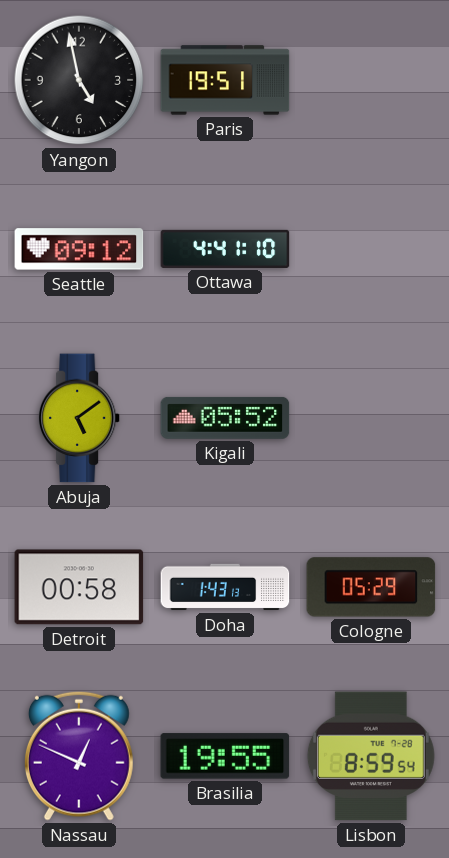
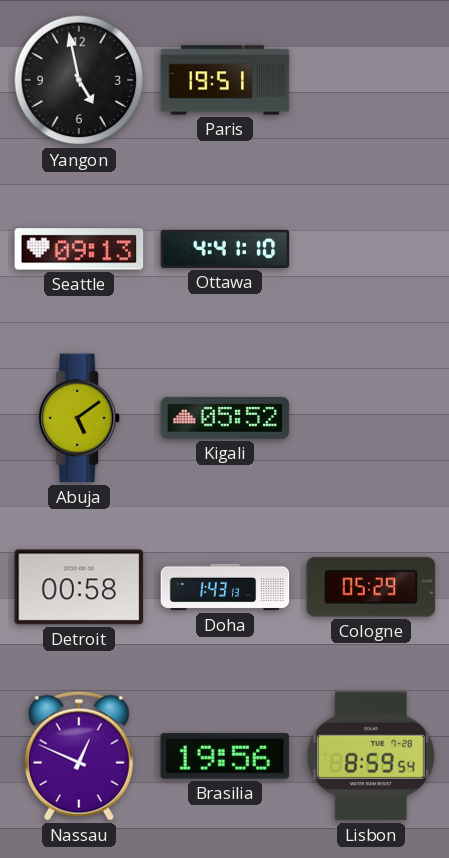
Seattle: 09:12 -> 09:13 (79, 249)
Brasilia: 19:55 -> 19:56 (225, 756)
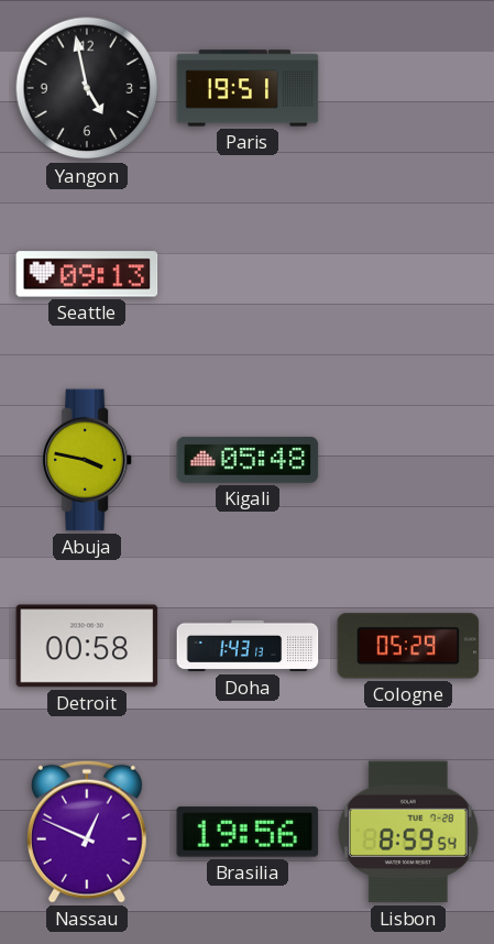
Ottawa: 4:41 -> none (225, 249)
Abuja: 5:09 -> 3:47 (87, 460)
Kigali: 05:52 -> 05:48 (248, 460)
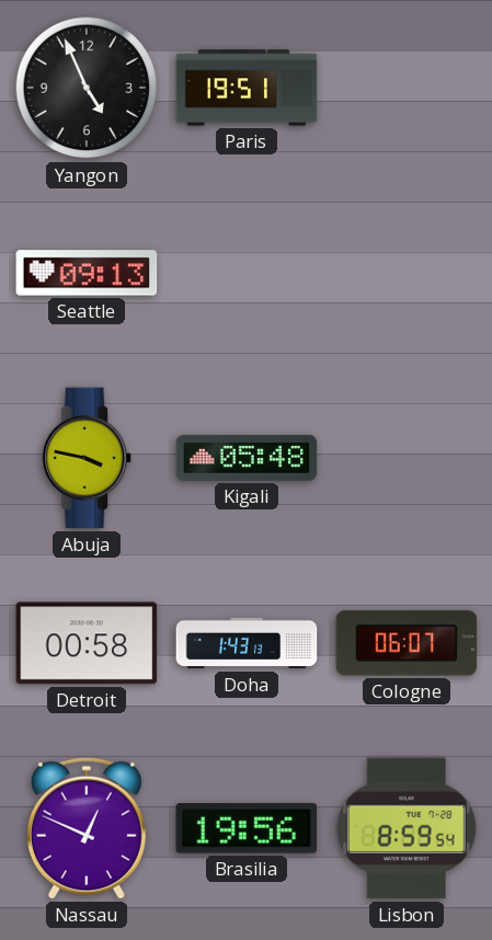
Yangon: 4:58 -> 4:56 (87, 88)
Cologne: 05:29 -> 06:07 (407, 643)
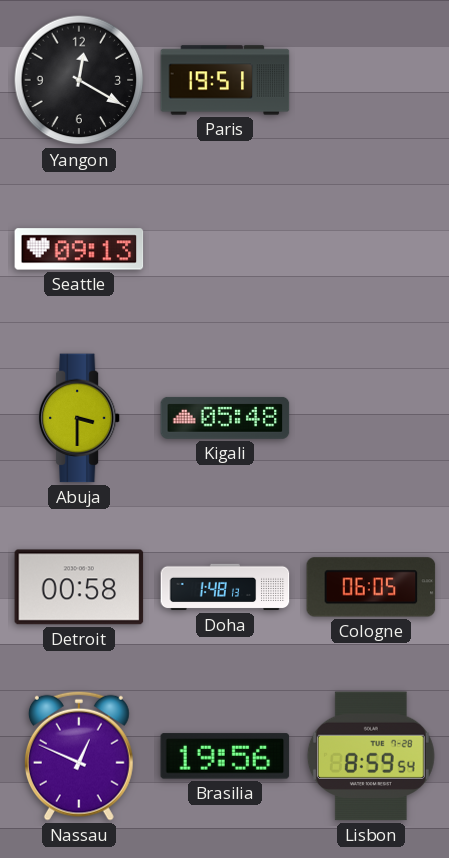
Yangon: 4:56 -> 12:20 (79, 80)
Abuja: 3:47 -> 3:30 (79, 418)
Doha: 1:43 -> 1:48 (225, 587)
Cologne: 06:07 -> 06:05 (371, 587)
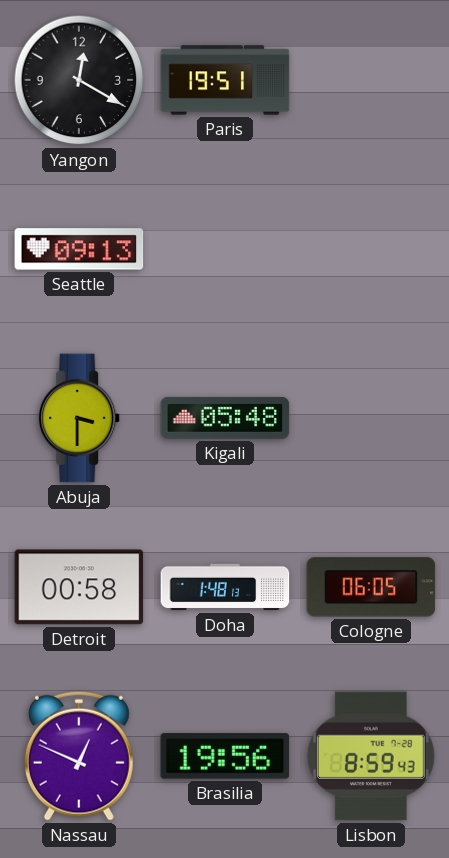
Lisbon: 8:59:54 -> 8:59:43 (371, 756)
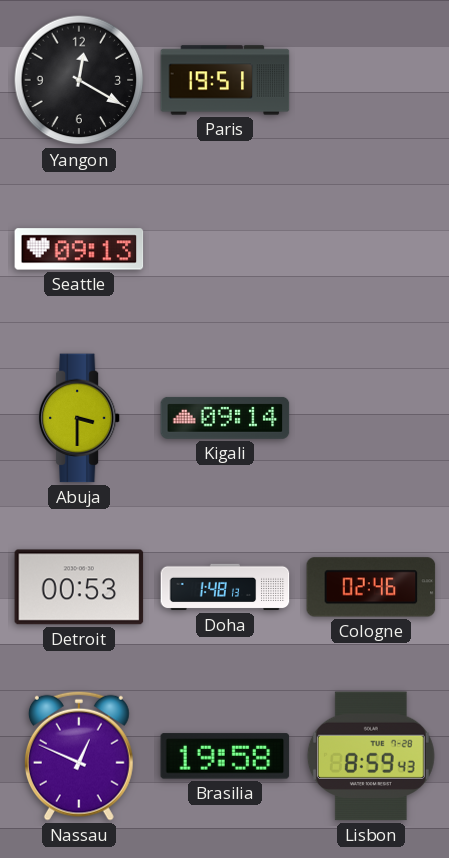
Kigali: 05:48 -> 09:14 (225, 418)
Detroit: 00:58 -> 00:53 (79, 587)
Cologne: 06:05 -> 02:46 (371, 587)
Brasilia: 19:56 -> 19:58 (225, 756)
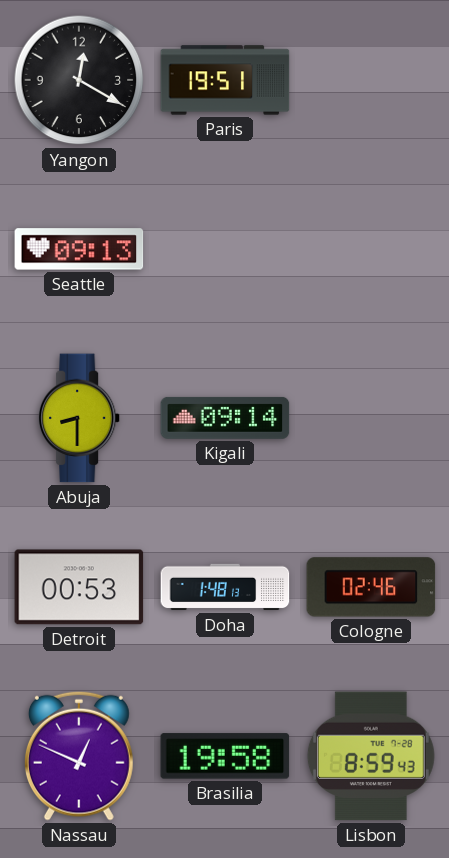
Abuja: 3:30 -> 8:30 (79, 418)
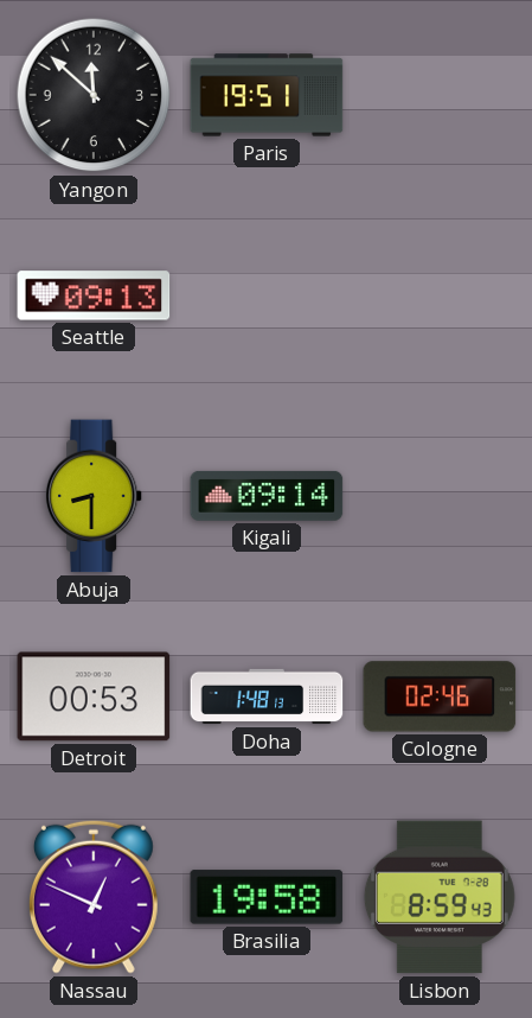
Yangon: 12:20 -> 11:52 (94, 95)
